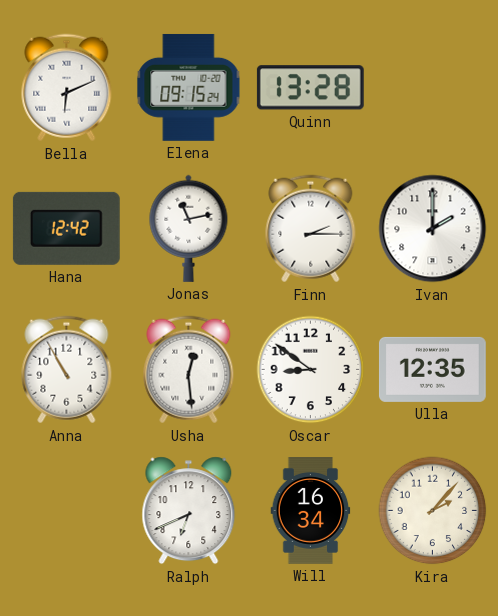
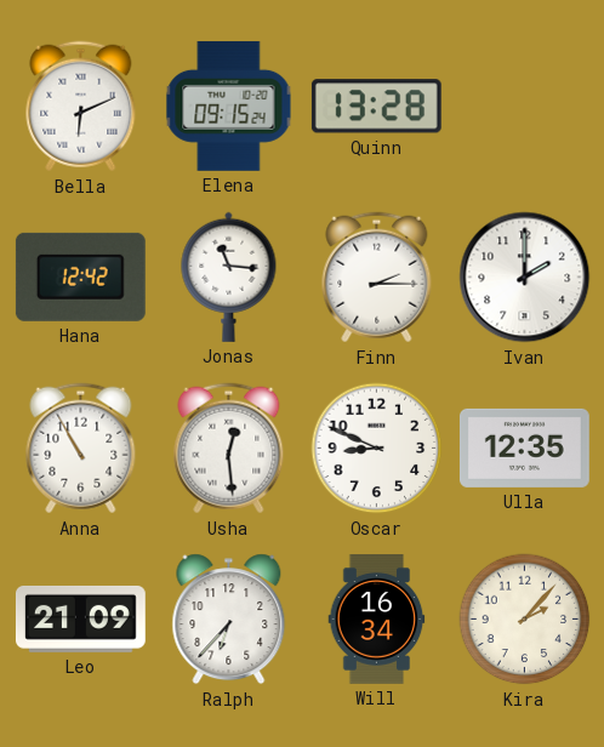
Jonas: 11:13 -> 11:16 (229, 276)
Oscar: 8:51 -> 8:49 (377, 449)
Leo: none -> 21:09 (80, 618)
Ralph: 6:41 -> 6:37 (229, 620)
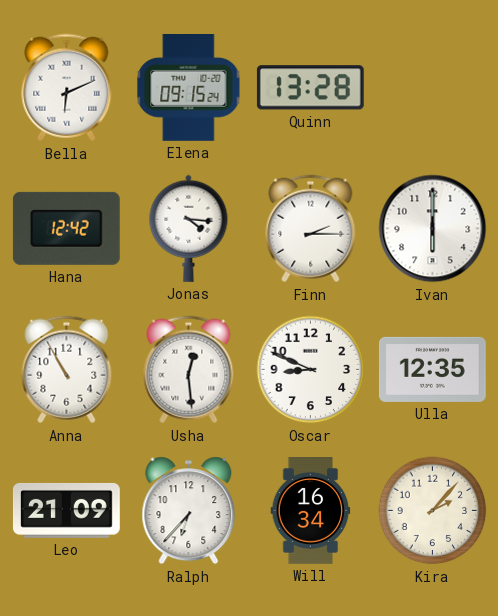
Jonas: 11:16 -> 4:16 (189, 228)
Ivan: 2:00 -> 6:00 (433, 229)
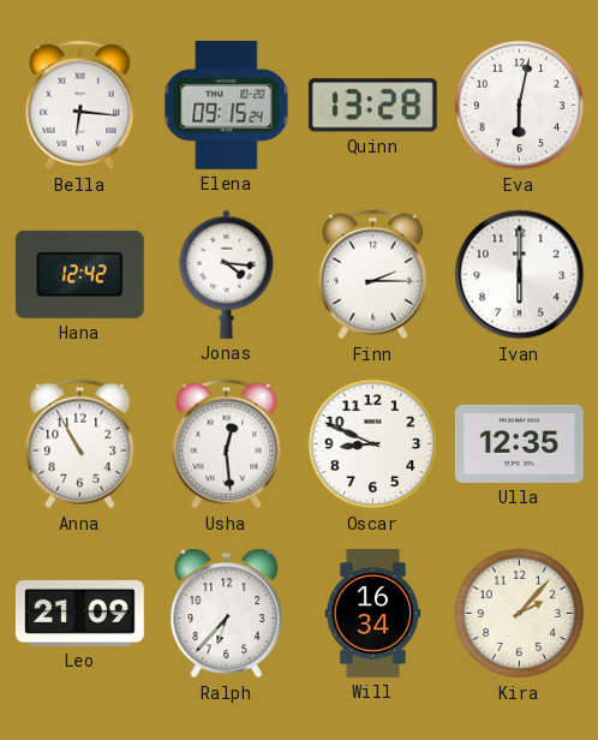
Bella: 6:11 -> 6:16 (80, 106)
Eva: none -> 6:02 (520, 106)
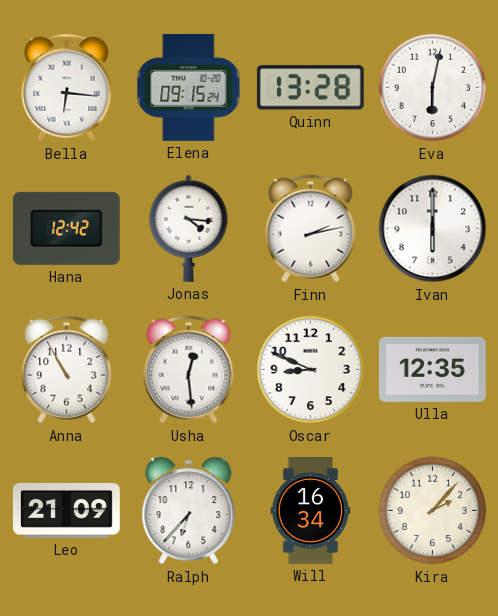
Finn: 2:15 -> 2:13 (311, 229)
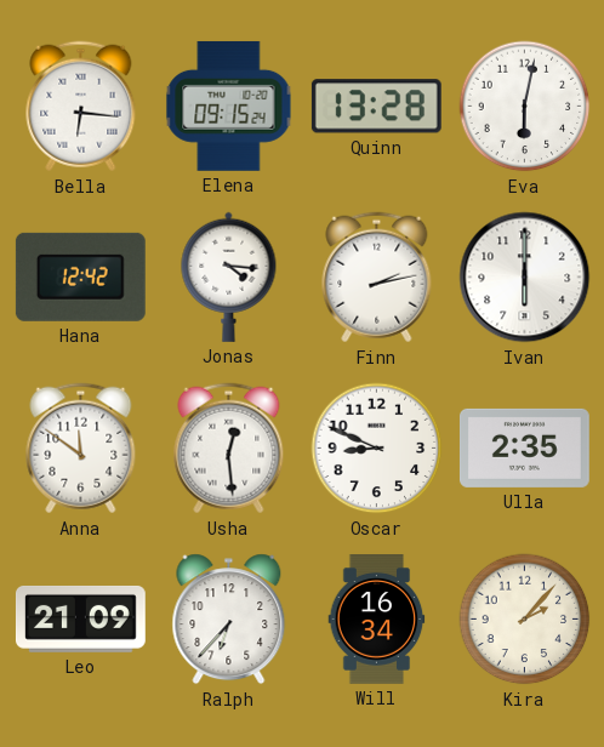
Anna: 10:55 -> 11:51 (81, 449)
Ulla: 12:35 -> 2:35 (524, 447)
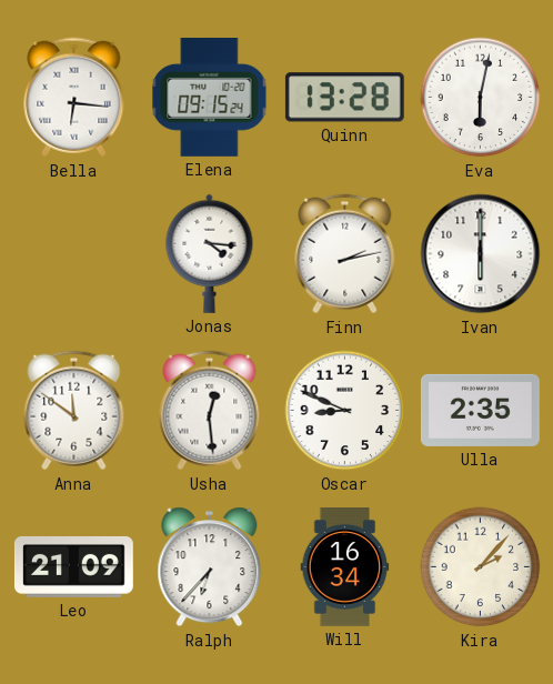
Hana: 12:42 -> none (80, 276)
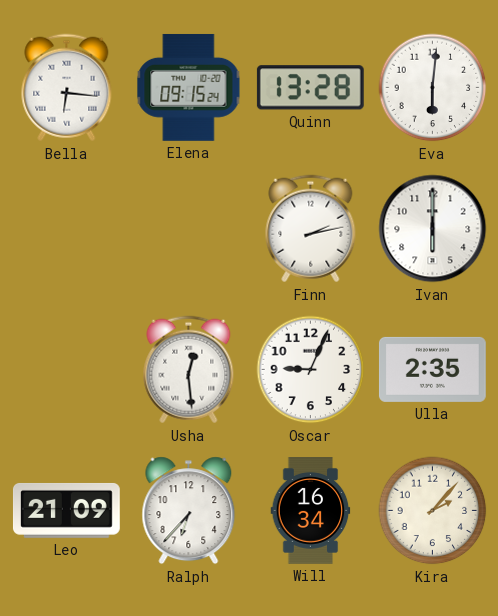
Eva: 6:02 -> 6:01 (433, 88)
Jonas: 4:16 -> none (210, 253)
Anna: 11:51 -> none (74, 411)
Oscar: 8:49 -> 9:04 (311, 370)
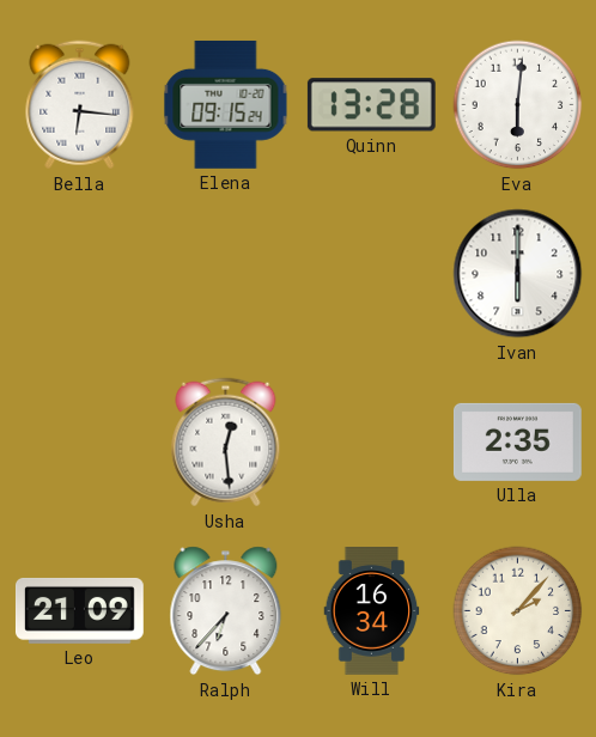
Finn: 2:13 -> none (311, 229)
Oscar: 9:04 -> none (311, 370)
